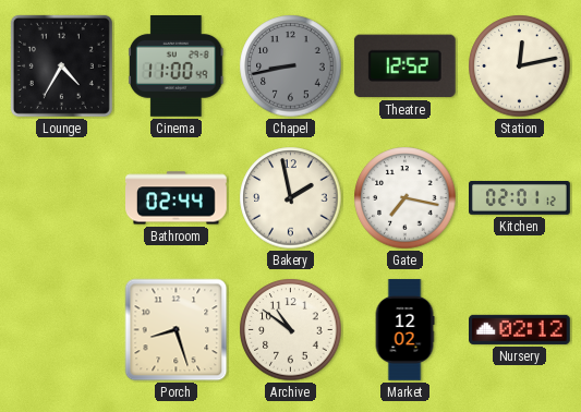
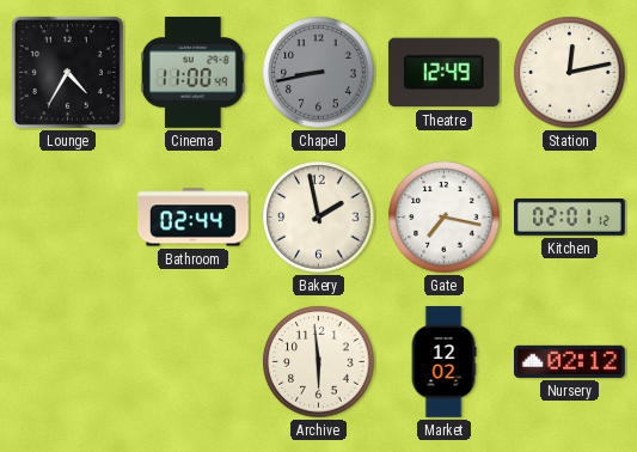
Theatre: 12:52 -> 12:49 (443, 73)
Porch: 8:27 -> none (177, 330)
Archive: 10:51 -> 5:59 (319, 362)
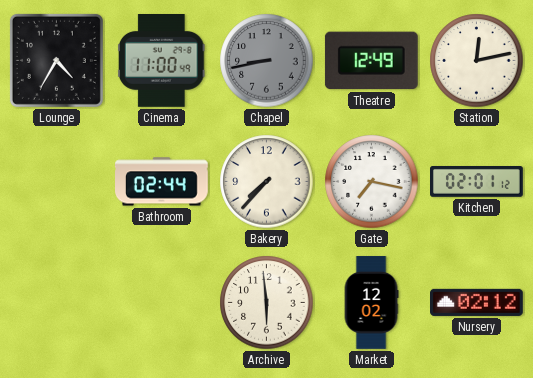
Bakery: 1:58 -> 7:37 (267, 182)
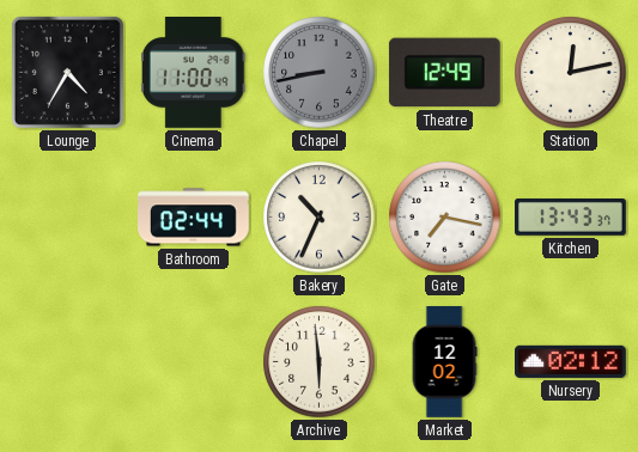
Bakery: 7:37 -> 10:34 (320, 218)
Kitchen: 02:01 -> 13:43 (571, 218)
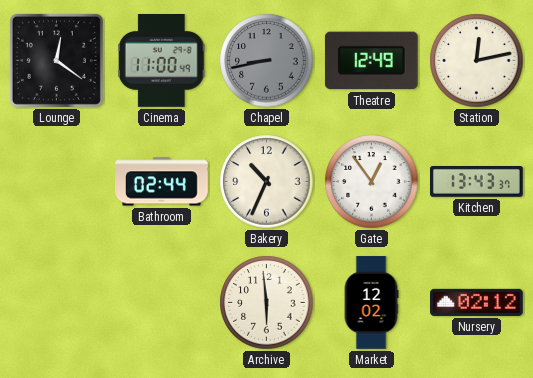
Lounge: 4:35 -> 12:21 (56, 60)
Gate: 7:17 -> 12:54 (372, 182)
